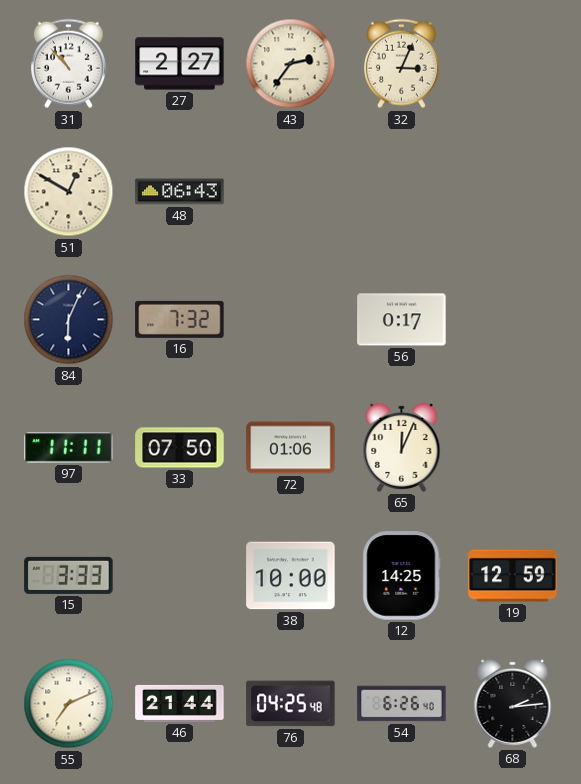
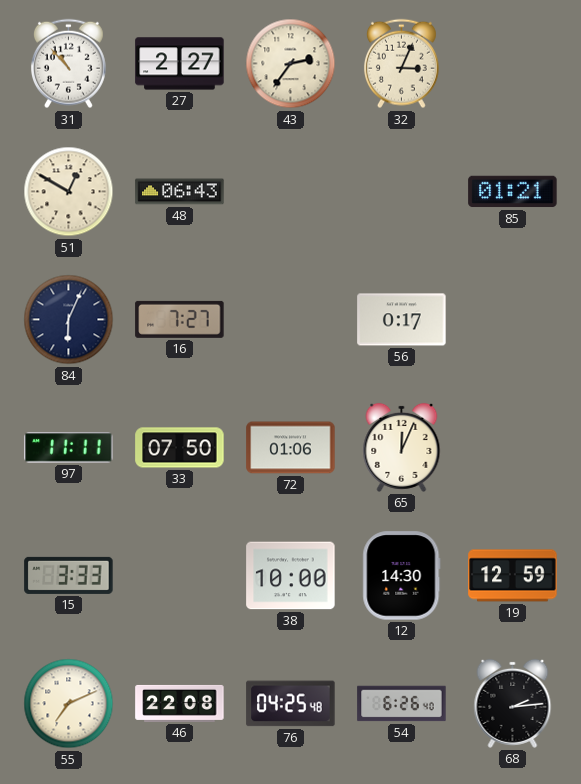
85: none -> 01:21 (513, 192)
16: 7:32 -> 7:27 (180, 319)
12: 14:25 -> 14:30 (402, 576)
46: 21:44 -> 22:08 (180, 703)
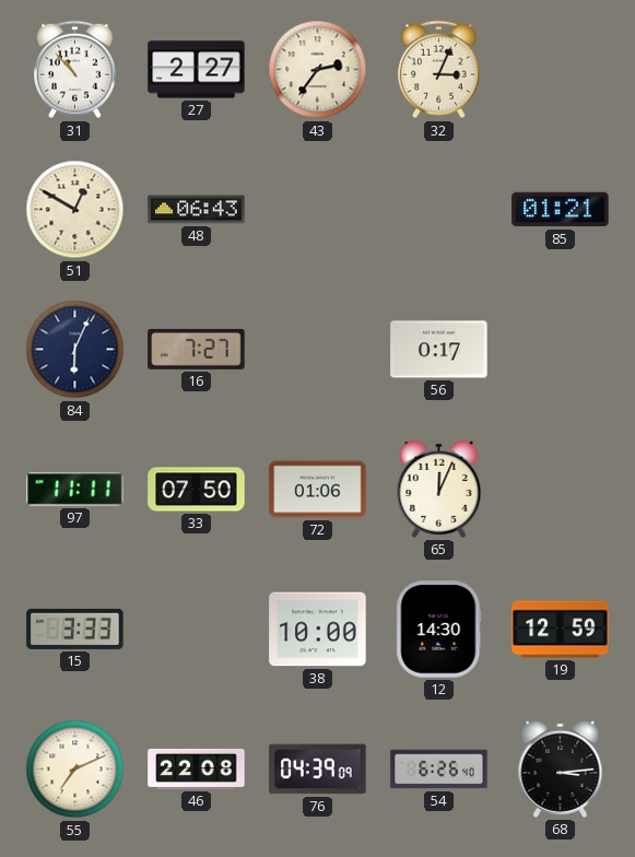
76: 04:25 -> 04:39 (318, 770)
68: 2:14 -> 3:14 (561, 768)
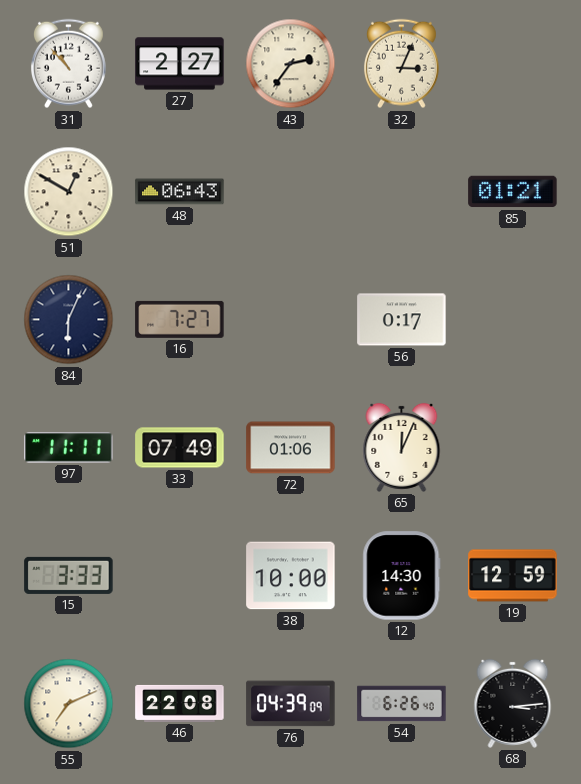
33: 07:50 -> 07:49 (180, 448)
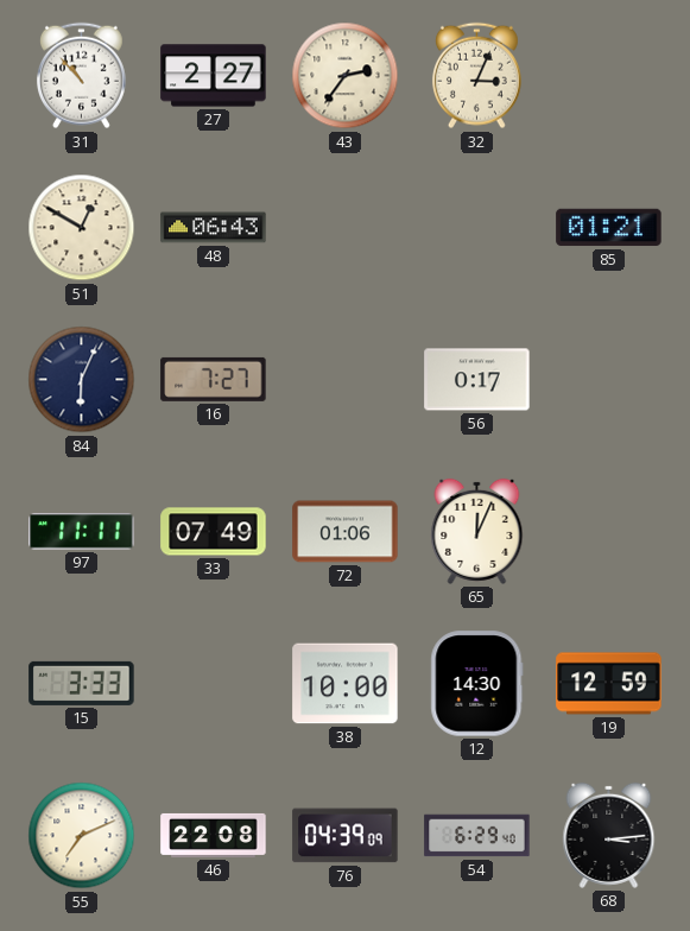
54: 6:26 -> 6:29 (477, 836)
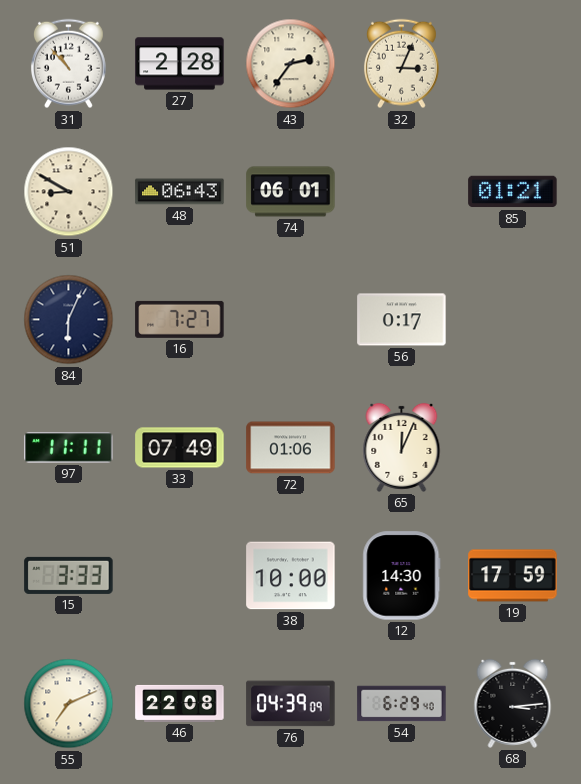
27: 2:27 -> 2:28 (180, 64)
51: 12:50 -> 8:50 (69, 192)
74: none -> 06:01 (291, 192)
19: 12:59 -> 17:59 (513, 576)
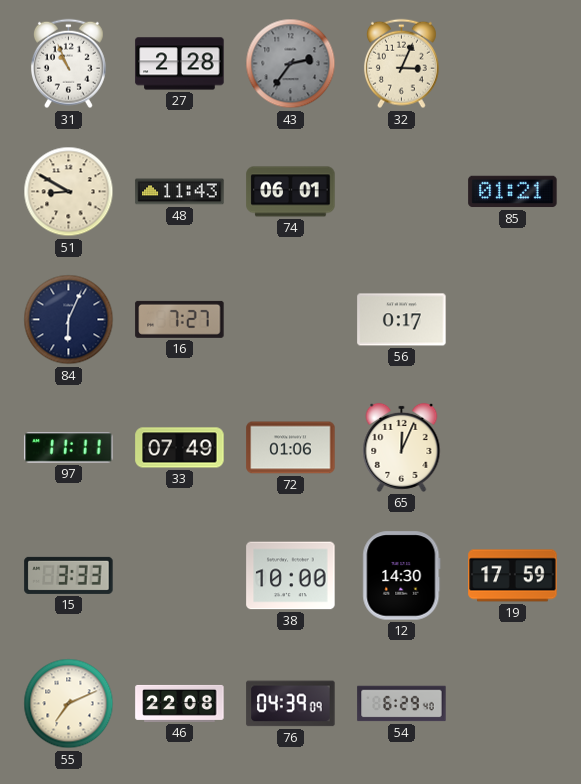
31: 10:53 -> 10:56 (68, 64)
43 dial: cream -> grey (291, 64)
48: 06:43 -> 11:43 (180, 192)
68: 3:14 -> none (513, 703)
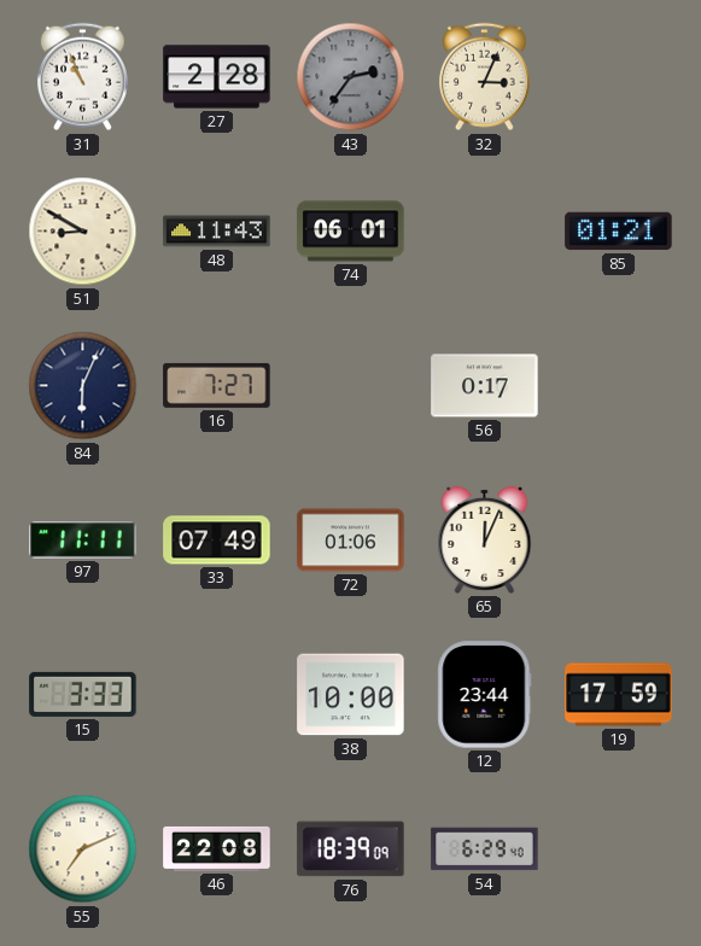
12: 14:30 -> 23:44 (485, 695)
76: 04:39 -> 18:39 (351, 849)
